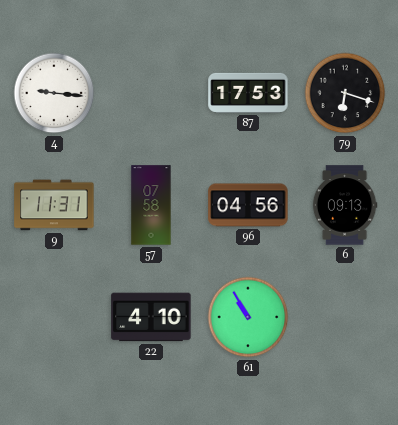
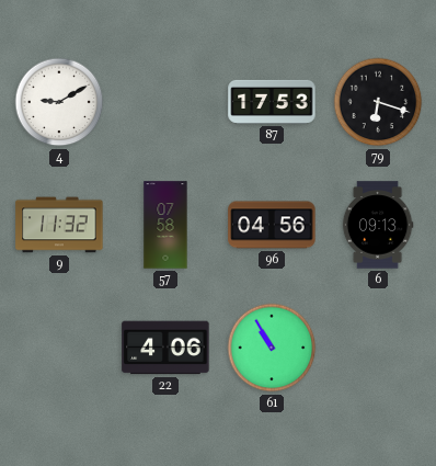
4: 9:16 -> 9:10 (59, 102)
9: 11:31 -> 11:32 (59, 225)
22: 4:10 -> 4:06 (165, 348)
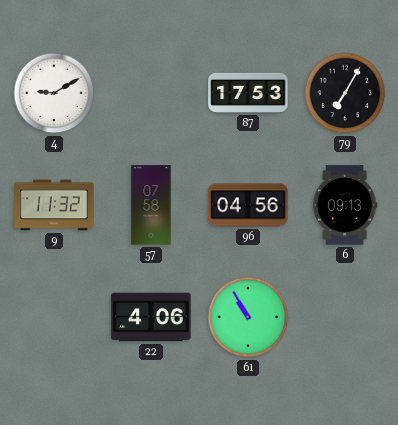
79: 6:18 -> 7:05 (345, 93)
